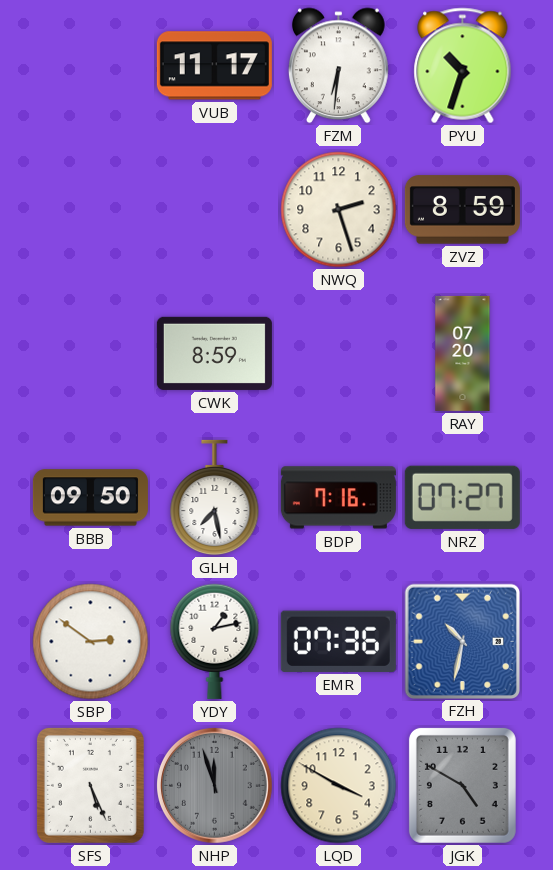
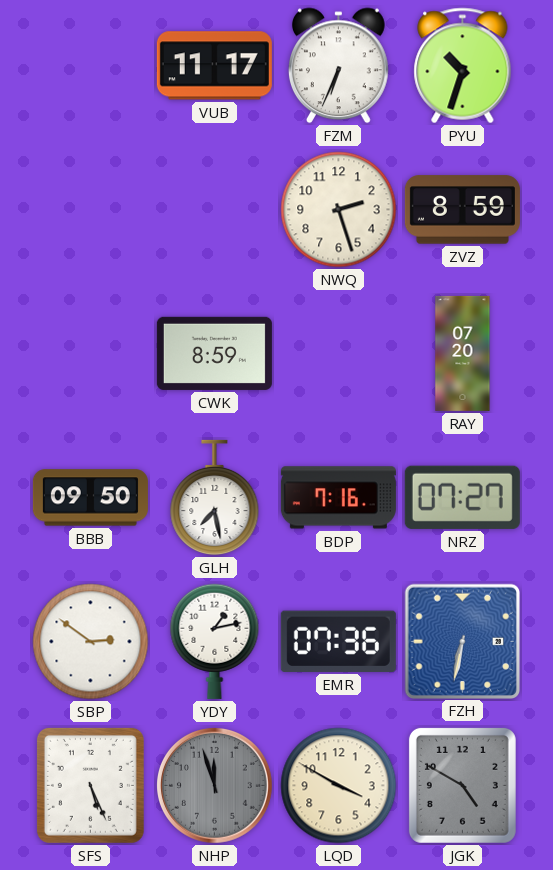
FZM: 6:31 -> 6:34 (339, 66)
FZH: 10:32 -> 6:32 (463, 641)
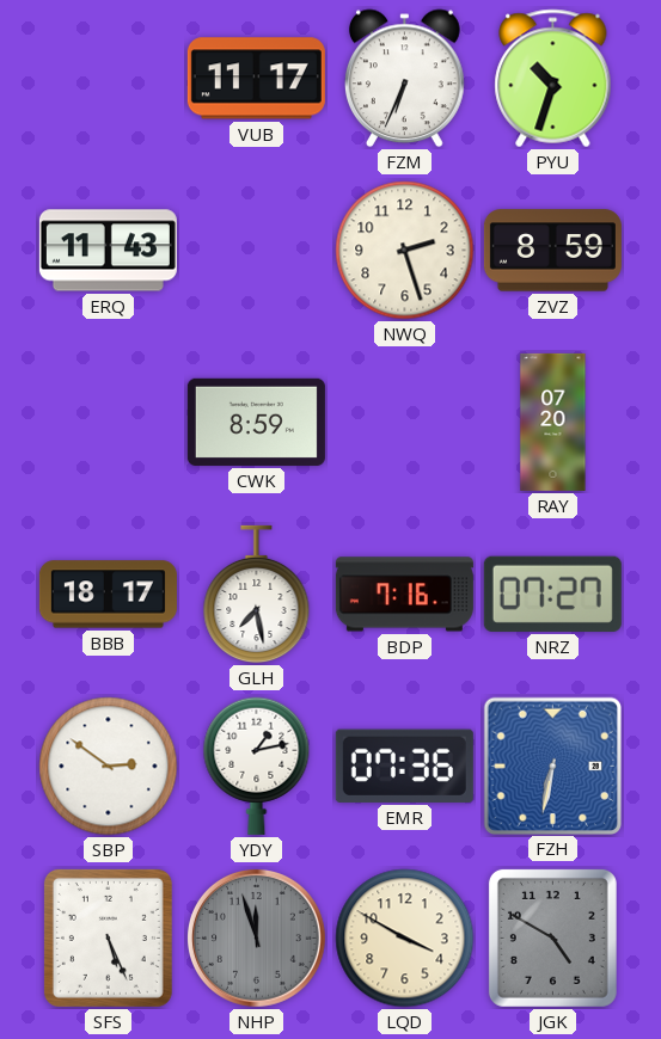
ERQ: none -> 11:43 (108, 251)
BBB: 09:50 -> 18:17 (108, 595)
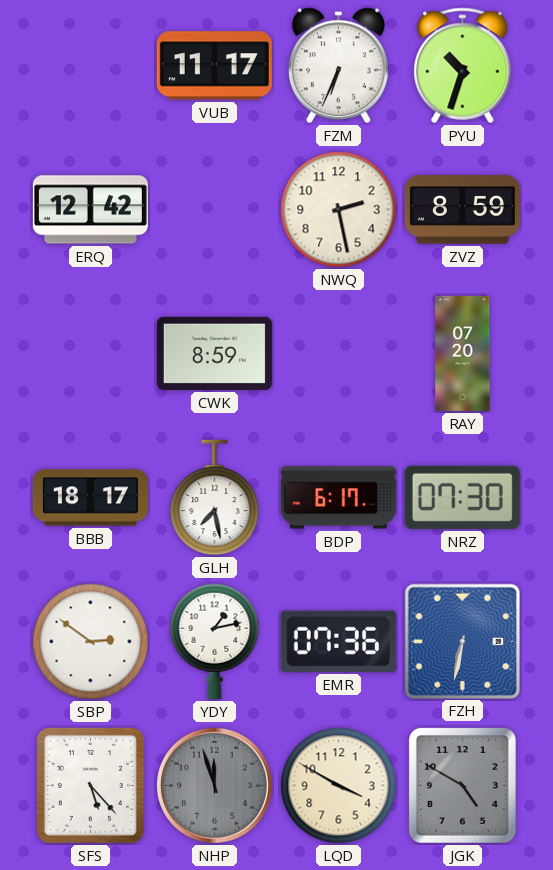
ERQ: 11:43 -> 12:42 (90, 210)
NWQ: 2:27 -> 2:28 (339, 210)
BDP: 7:16 -> 6:17 (338, 498)
NRZ: 07:27 -> 07:30 (462, 497)
SFS: 5:26 -> 5:23 (90, 785)
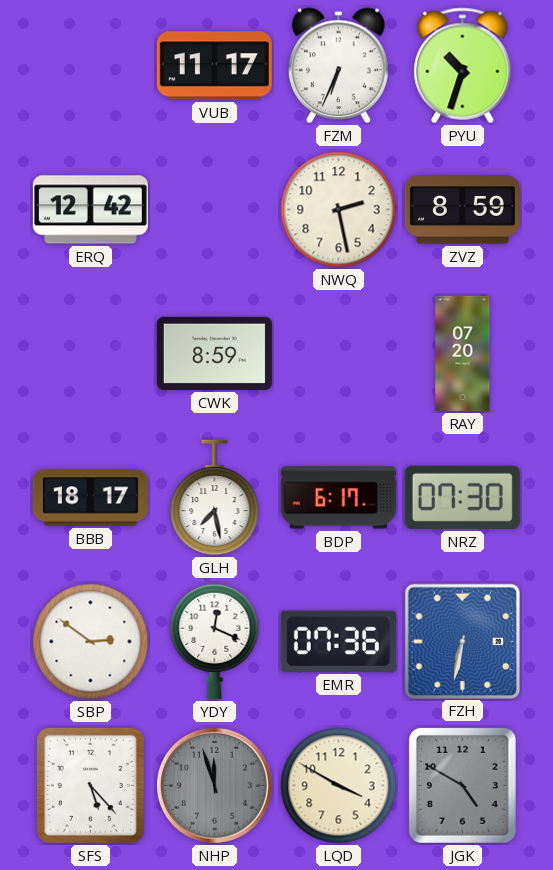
YDY: 1:13 -> 12:19 (215, 641)
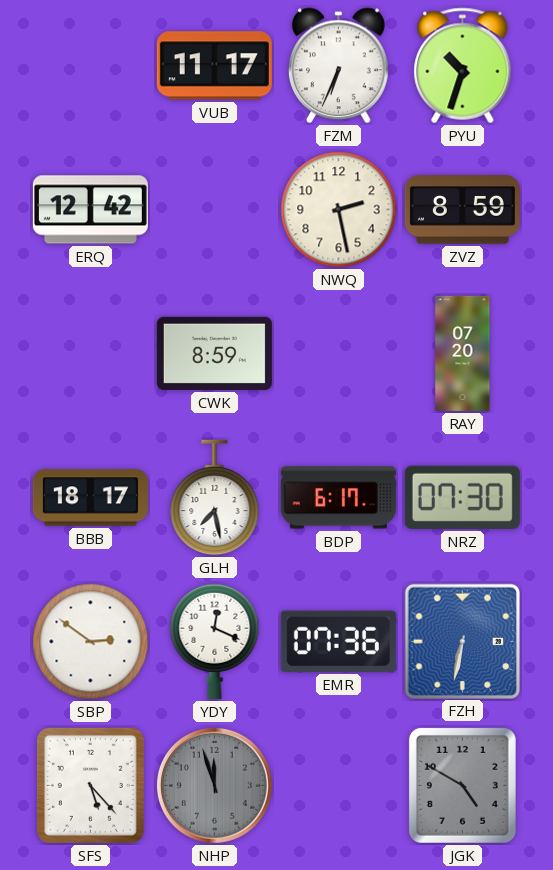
LQD: 3:50 -> none (339, 786)
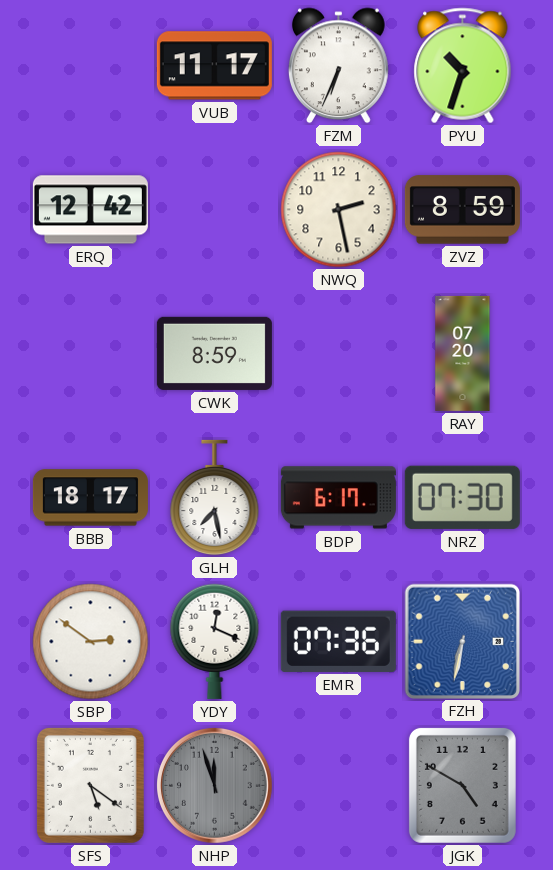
SFS: 5:23 -> 5:21 (90, 785)
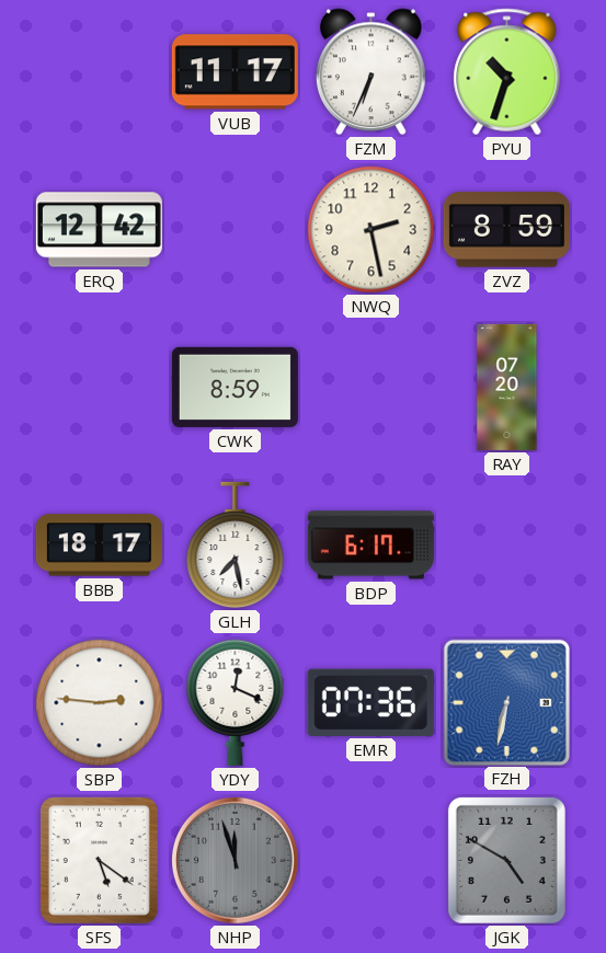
NRZ: 07:30 -> none (462, 497)
SBP: 2:51 -> 2:46 (100, 703)
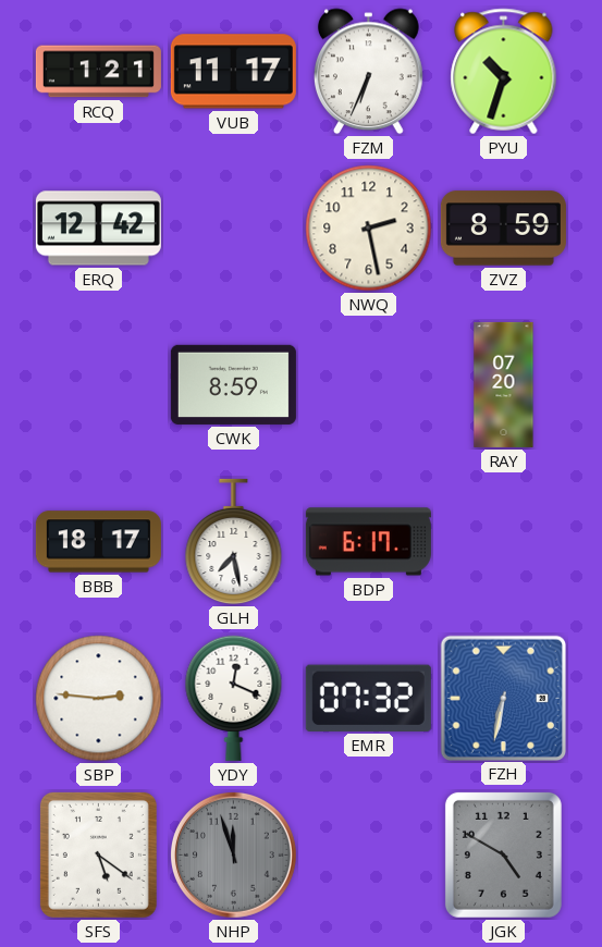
RCQ: none -> 1:21 (98, 72)
EMR: 07:36 -> 07:32 (368, 698)
